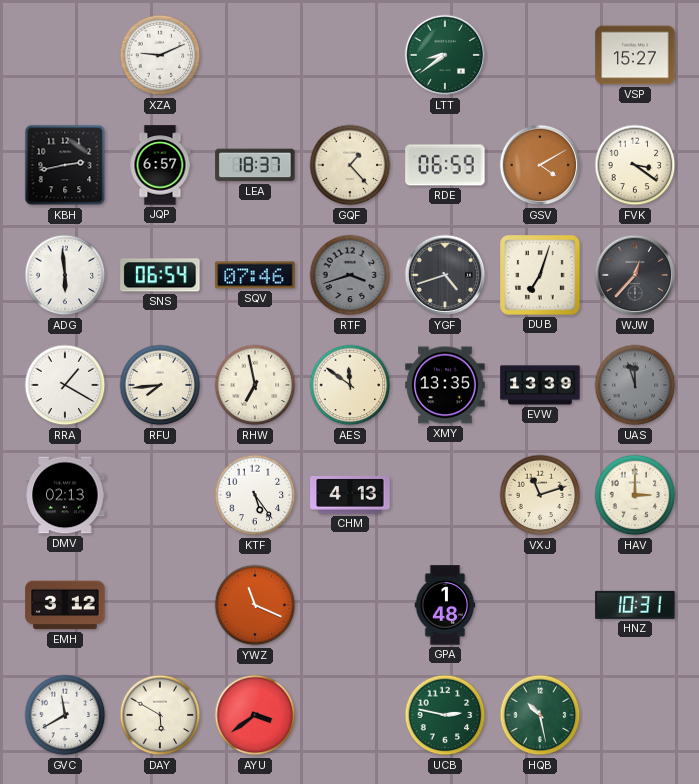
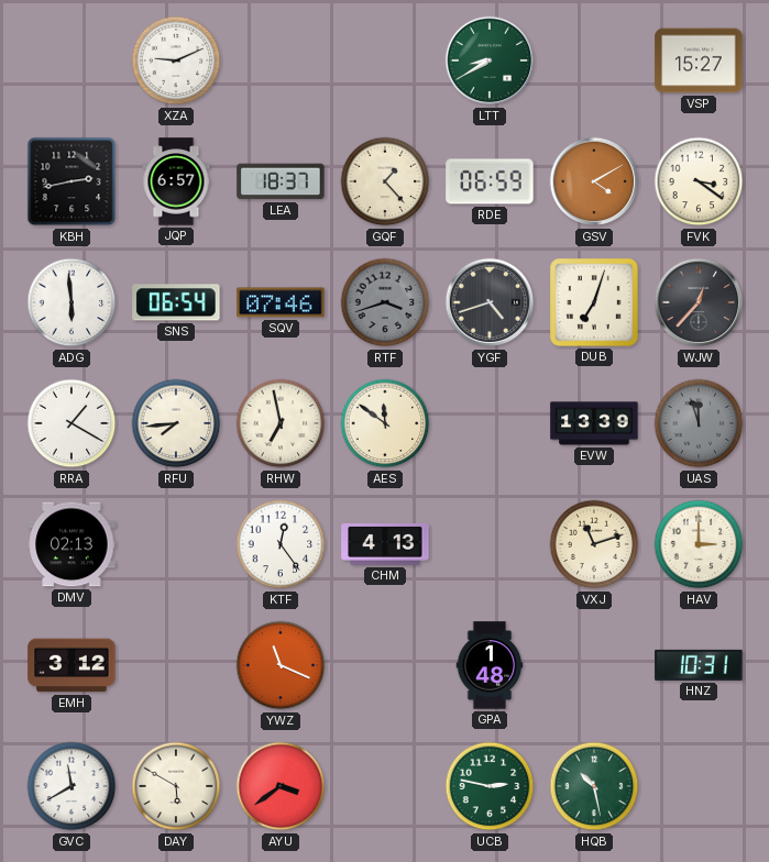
LTT: 8:39 -> 8:40 (490, 60)
XMY: 13:35 -> none (445, 385)
KTF: 5:24 -> 12:24 (281, 544)
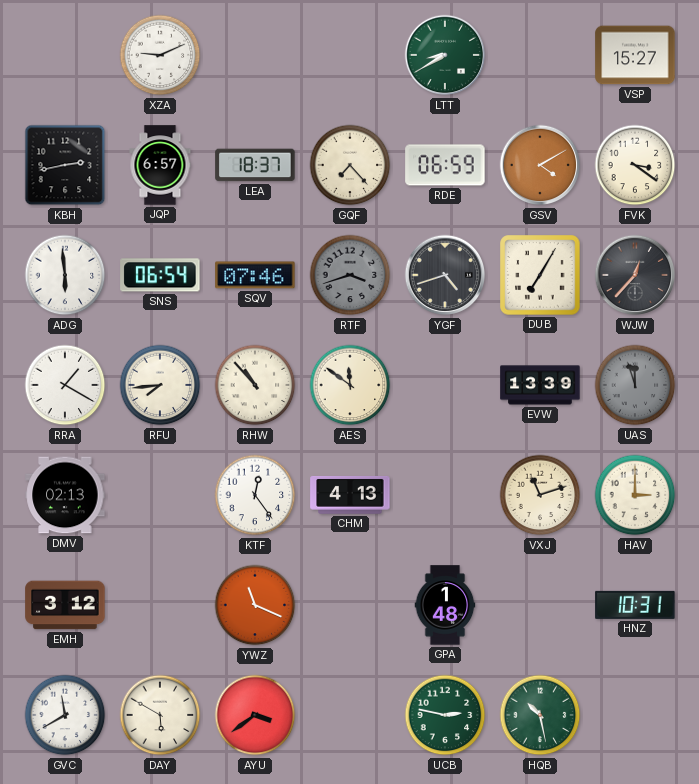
GQF: 1:23 -> 7:23 (350, 165)
DUB: 7:03 -> 7:05 (540, 275)
RHW: 6:58 -> 10:53 (255, 385)
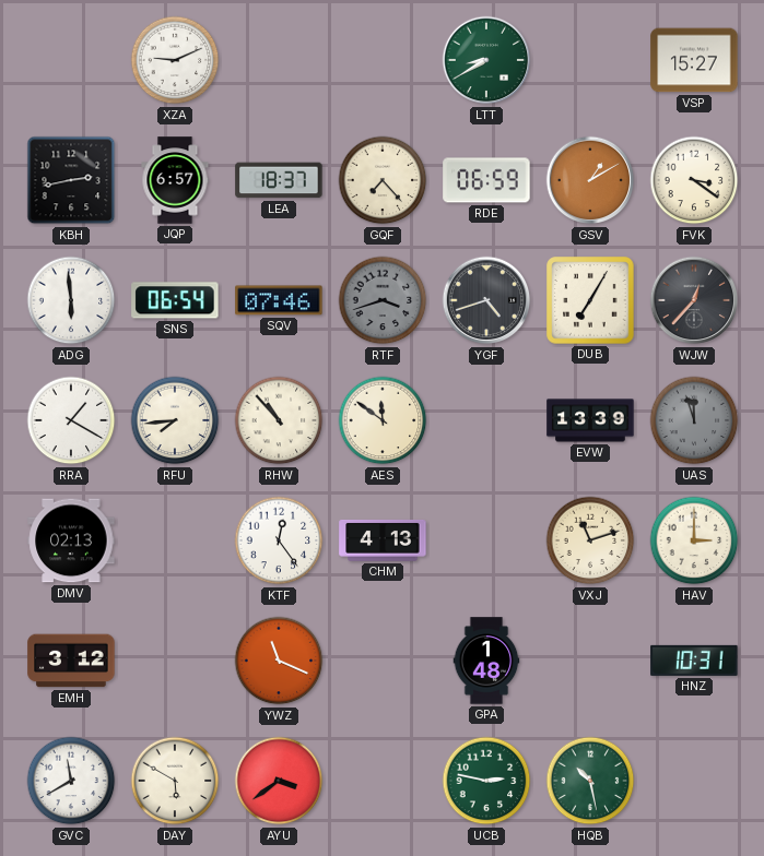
GSV: 4:10 -> 1:10 (590, 180)
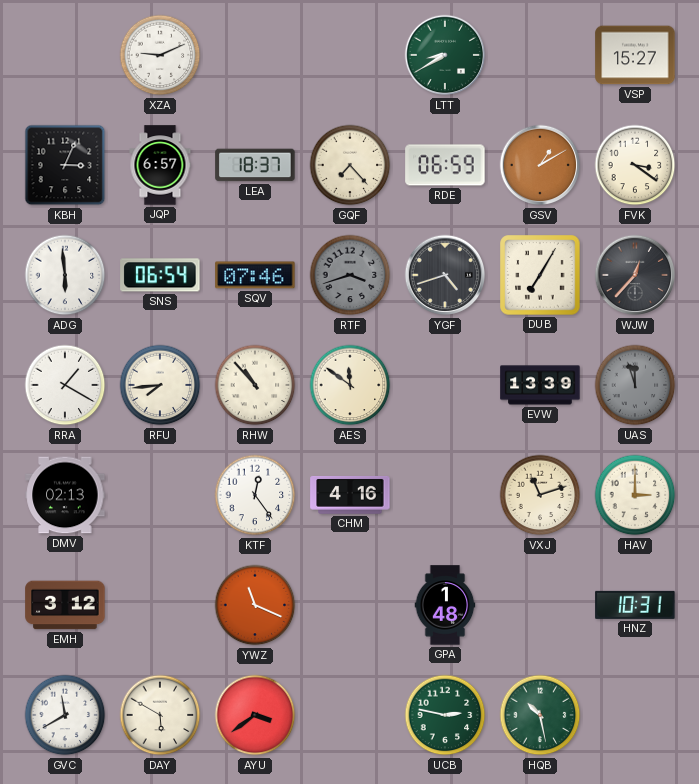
KBH: 2:43 -> 3:04 (65, 165)
CHM: 4:13 -> 4:16 (350, 495)
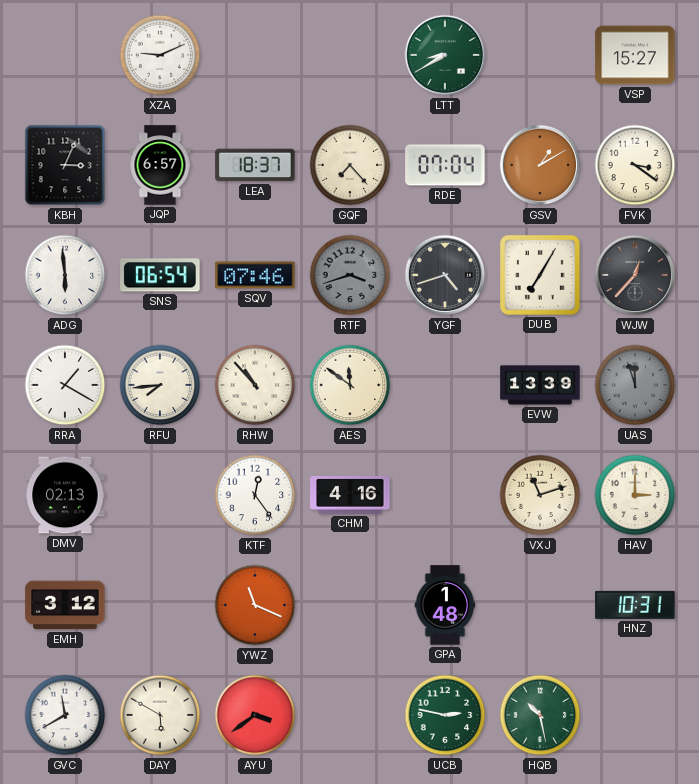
RDE: 06:59 -> 07:04 (445, 165)
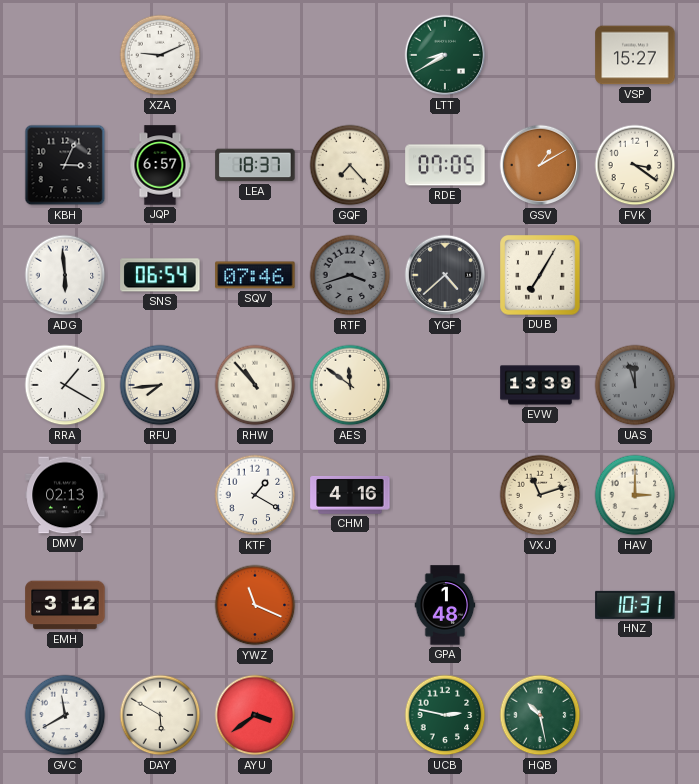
RDE: 07:04 -> 07:05 (445, 165)
YGF: 4:42 -> 4:38 (445, 275)
WJW: 12:37 -> none (635, 275)
KTF: 12:24 -> 1:20 (255, 495)
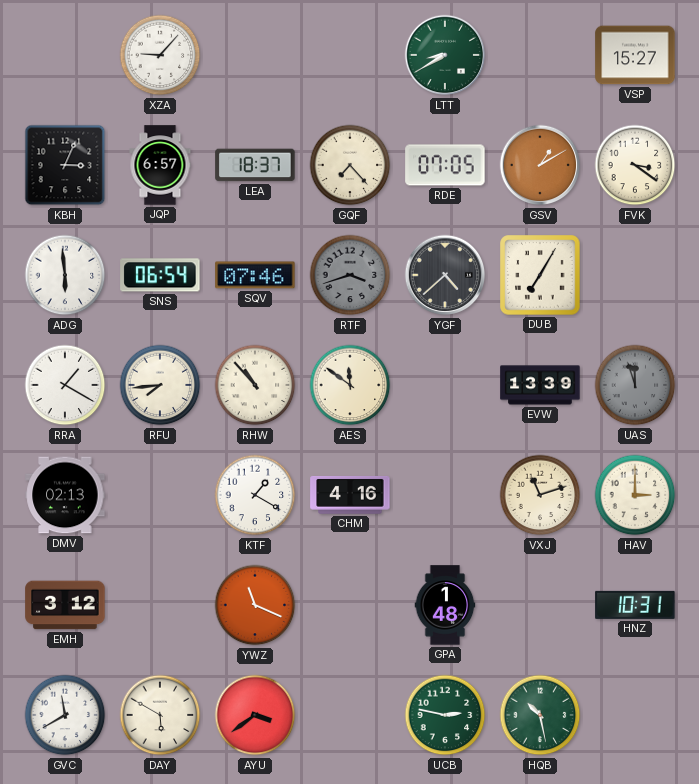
XZA: 9:11 -> 9:07 (160, 55)
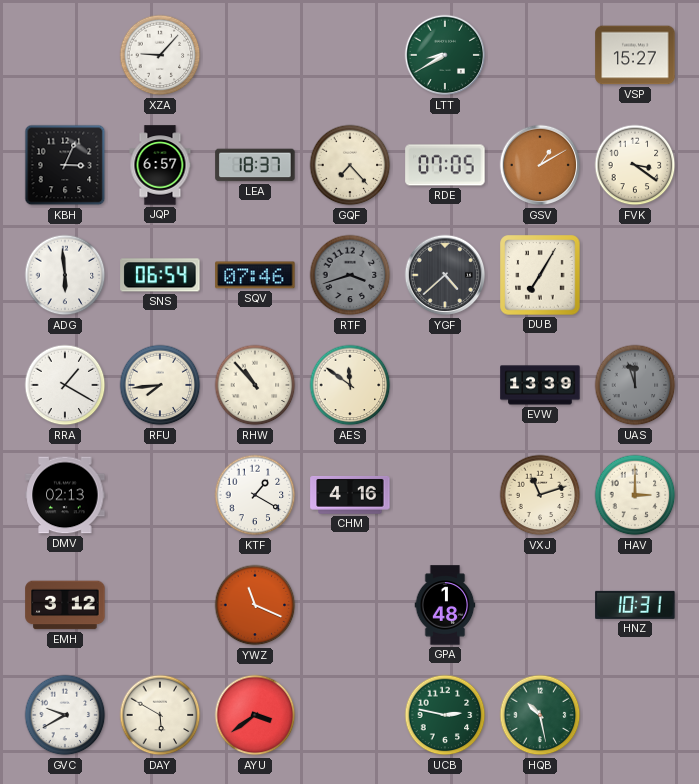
GVC: 11:40 -> 9:40 (65, 715)
